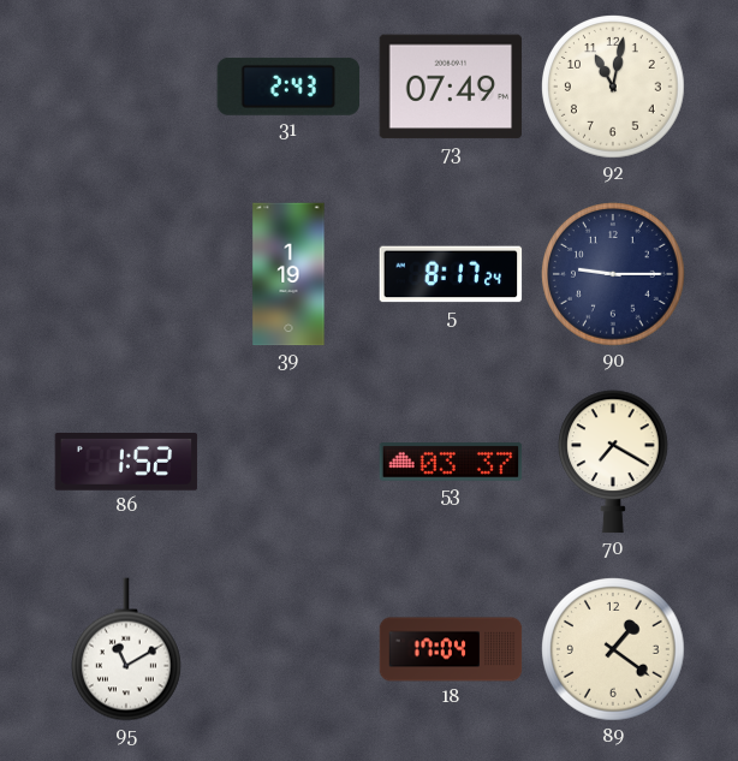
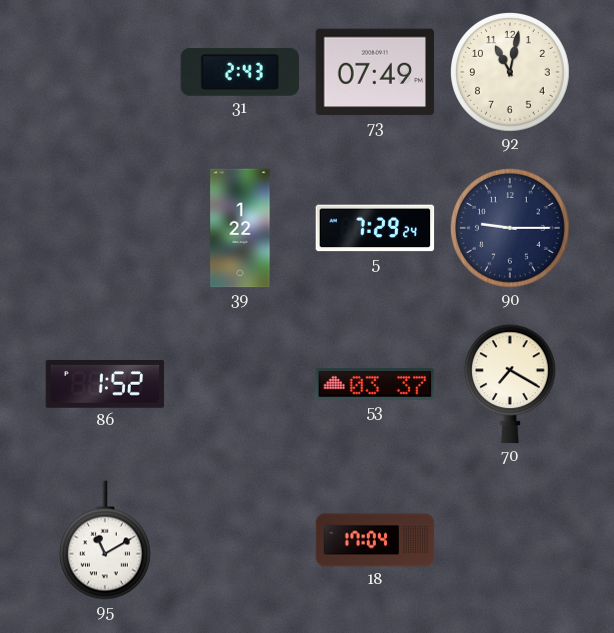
39: 1:19 -> 1:22 (240, 228)
5: 8:17 -> 7:29 (375, 228)
89: 1:21 -> none (614, 650)
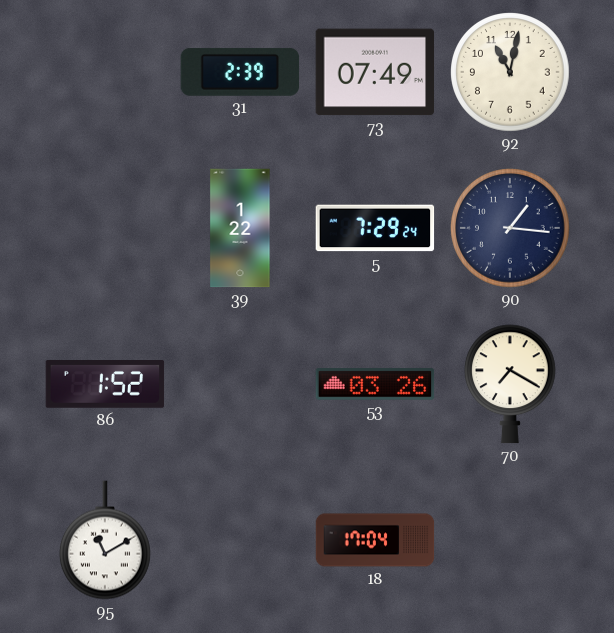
31: 2:43 -> 2:39 (240, 72)
90: 9:15 -> 1:16 (511, 229)
53: 03:37 -> 03:26 (375, 384)
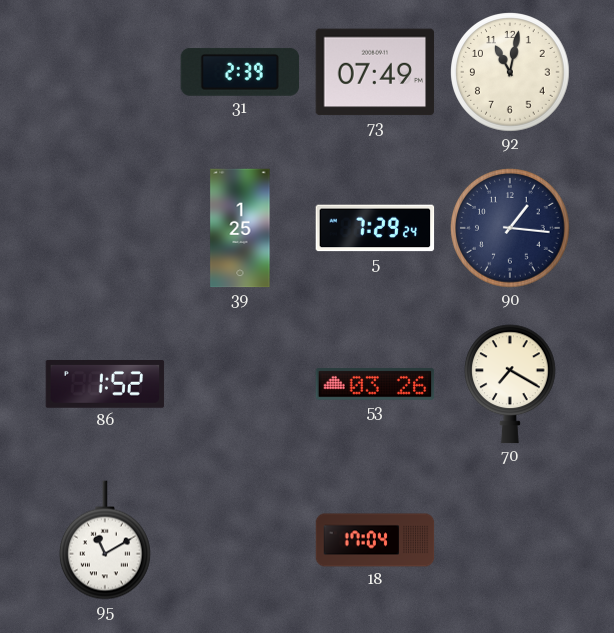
39: 1:22 -> 1:25 (240, 228)
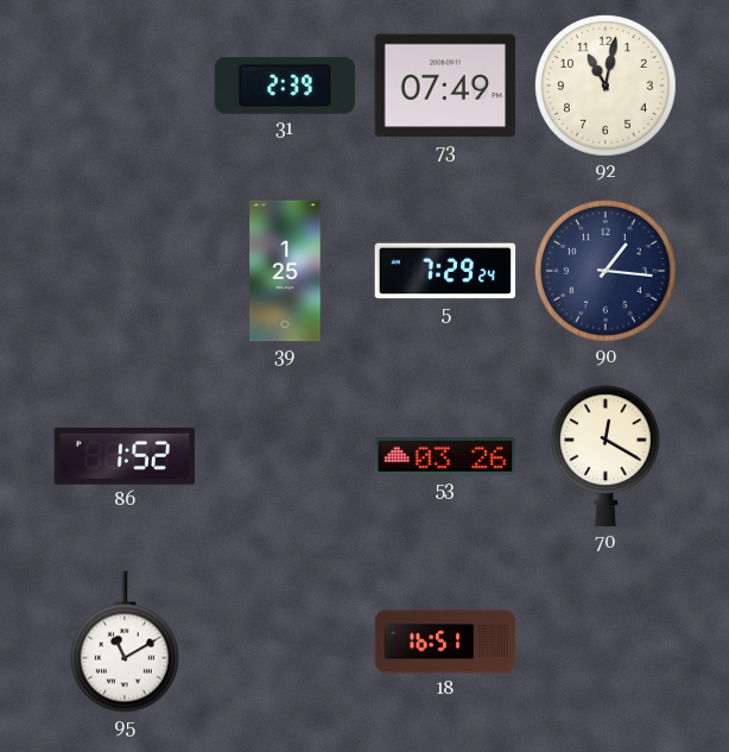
70: 7:20 -> 12:20 (606, 456)
18: 17:04 -> 16:51 (445, 642)
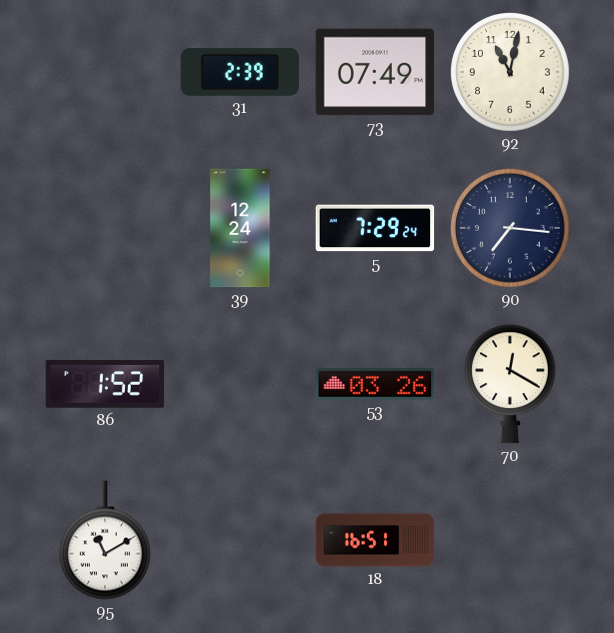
39: 1:25 -> 12:24 (240, 228)
90: 1:16 -> 7:16 (511, 229)
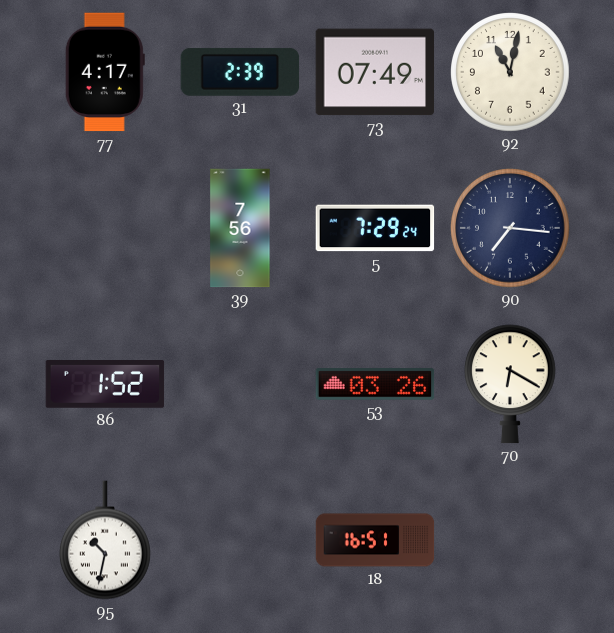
77: none -> 4:17 (105, 72)
39: 12:24 -> 7:56 (240, 228)
70: 12:20 -> 6:20 (510, 384)
95: 11:10 -> 10:32 (105, 540)
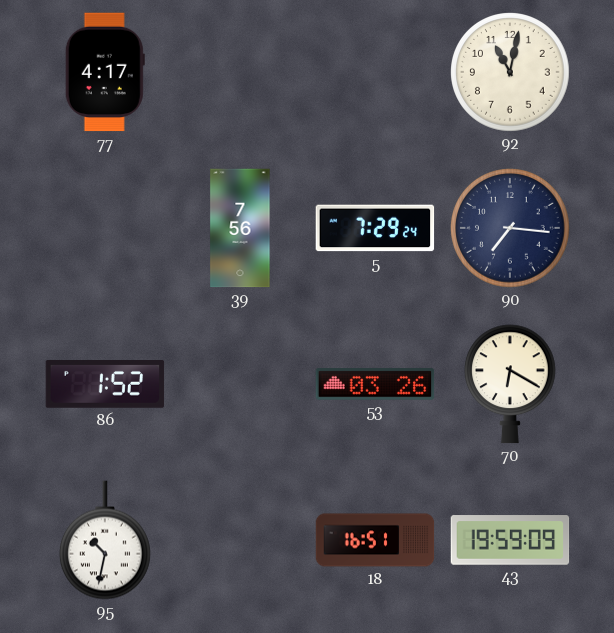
31: 2:39 -> none (240, 72)
73: 07:49 -> none (375, 72)
43: none -> 19:59 (510, 540)
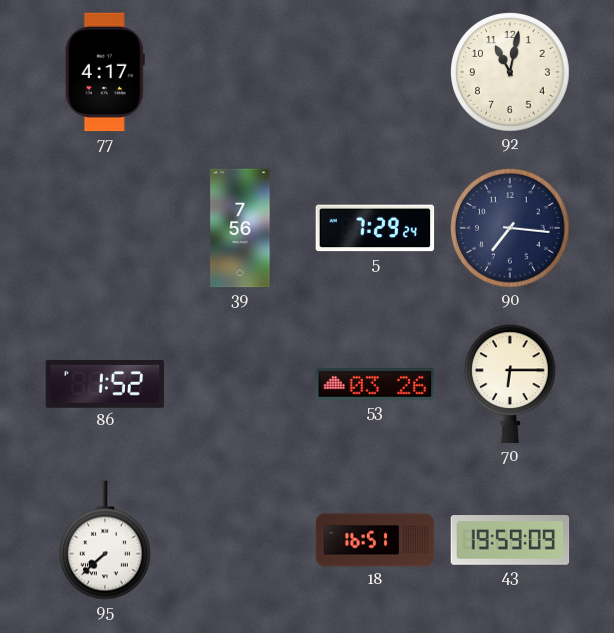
70: 6:20 -> 6:15 (510, 384)
95: 10:32 -> 7:38 (105, 540)
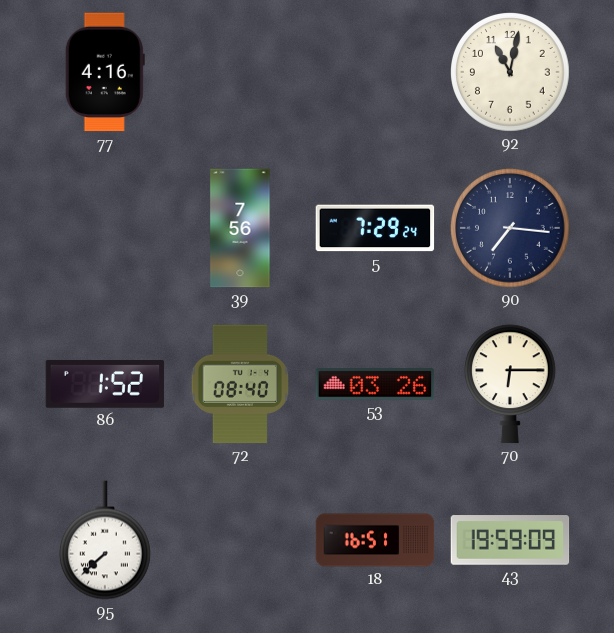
77: 4:17 -> 4:16 (105, 72)
72: none -> 08:40 (239, 384)
